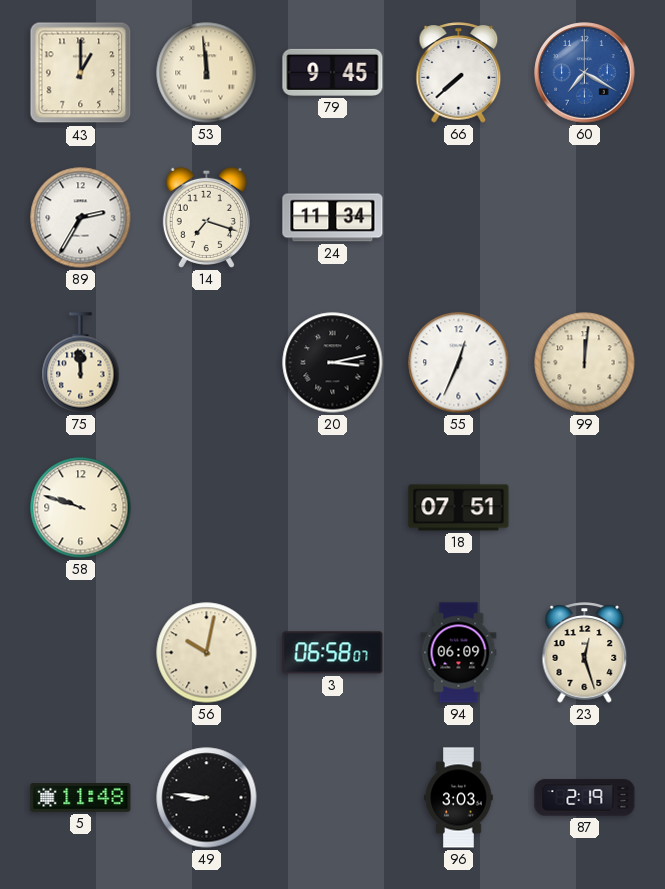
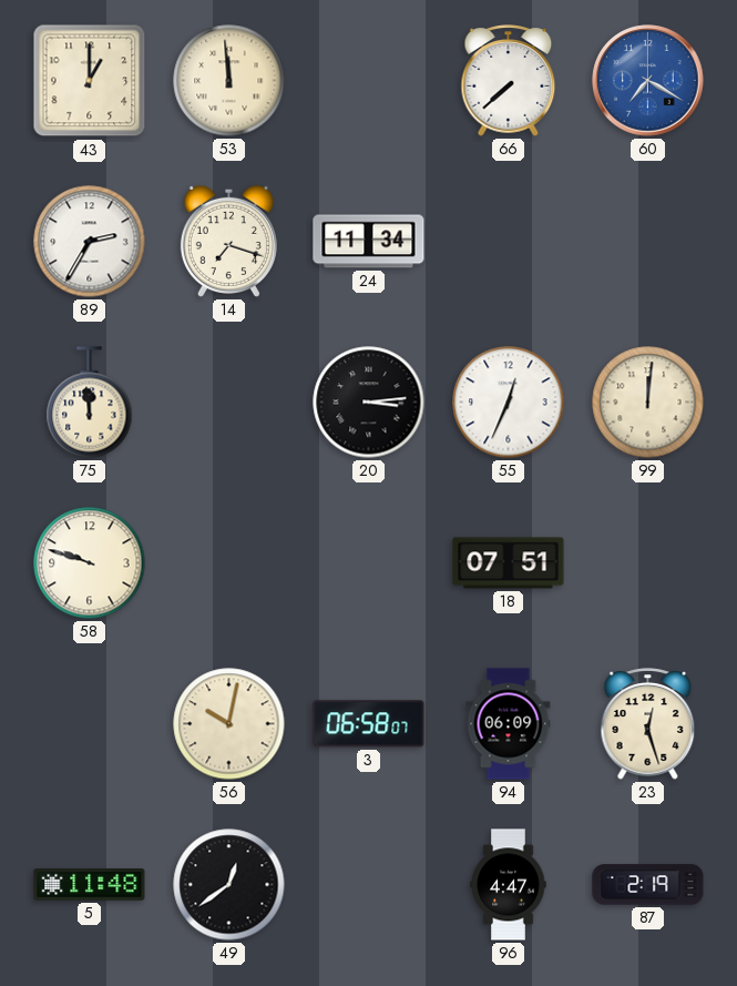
79: 9:45 -> none (333, 72)
20: 3:13 -> 3:14 (369, 403)
49: 8:46 -> 12:39 (229, 885)
96: 3:03 -> 4:47 (509, 885)
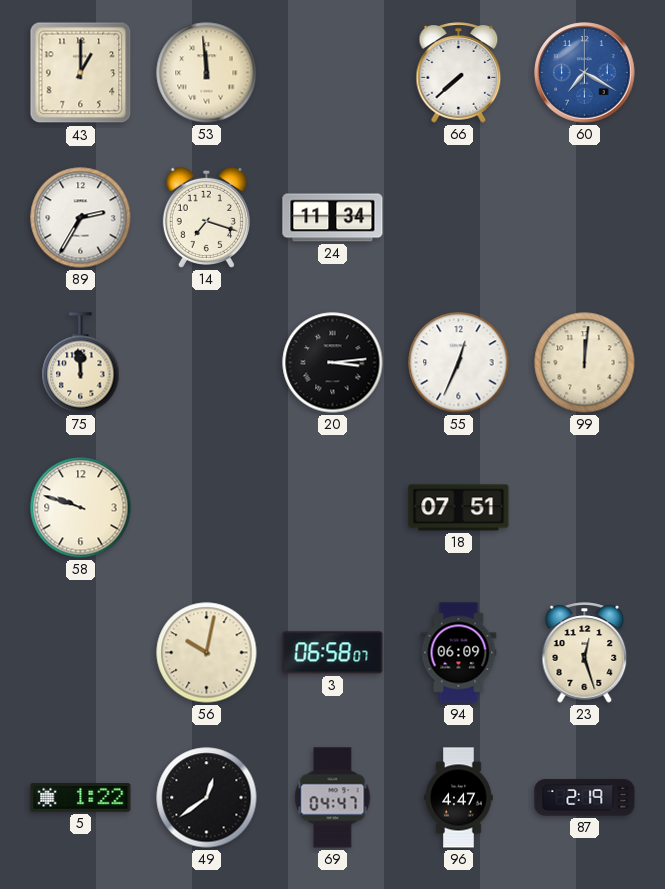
5: 11:48 -> 1:22 (81, 798)
69: none -> 04:47 (333, 798)
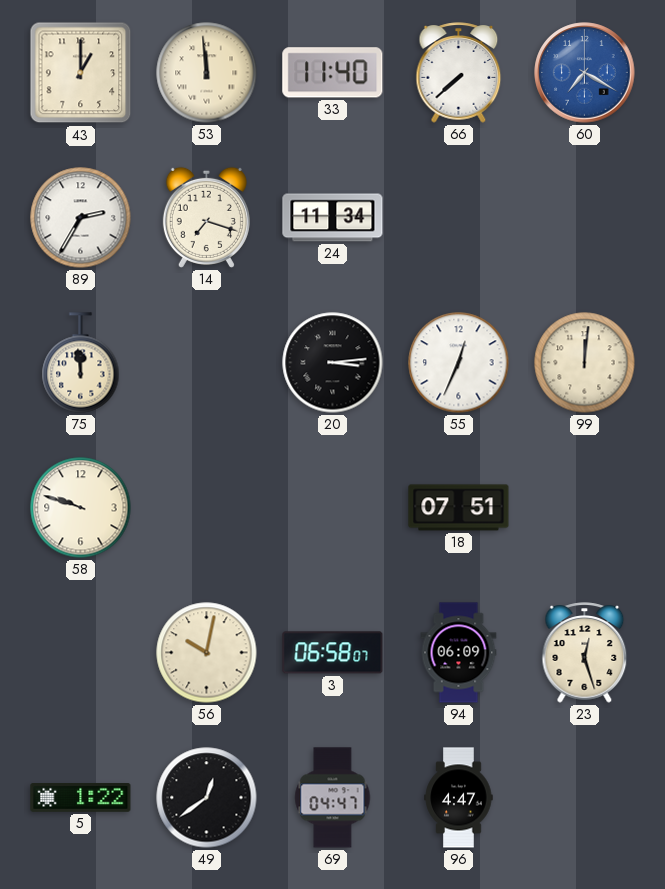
33: none -> 11:40 (333, 73)
87: 2:19 -> none (585, 798)
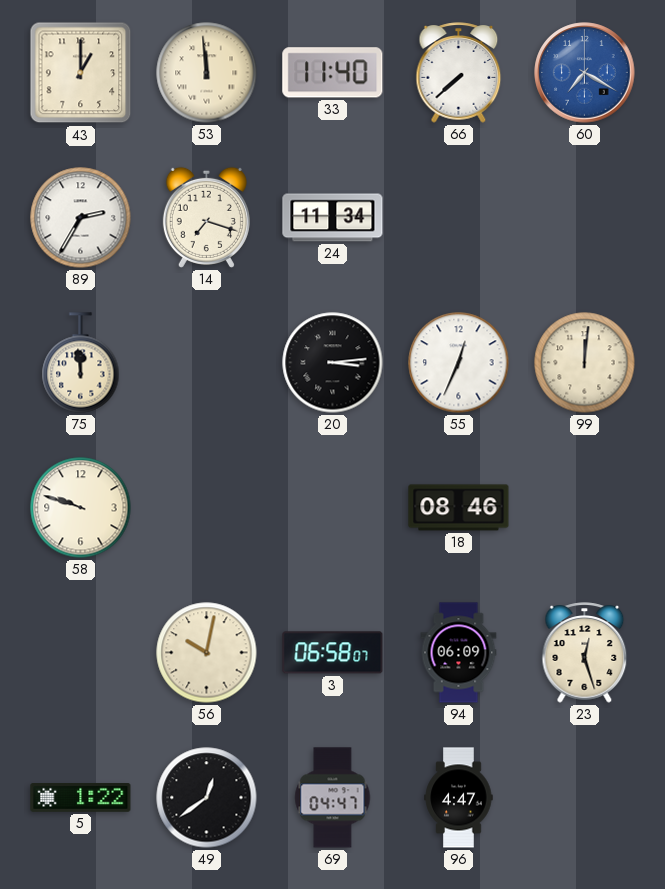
18: 07:51 -> 08:46 (459, 508)
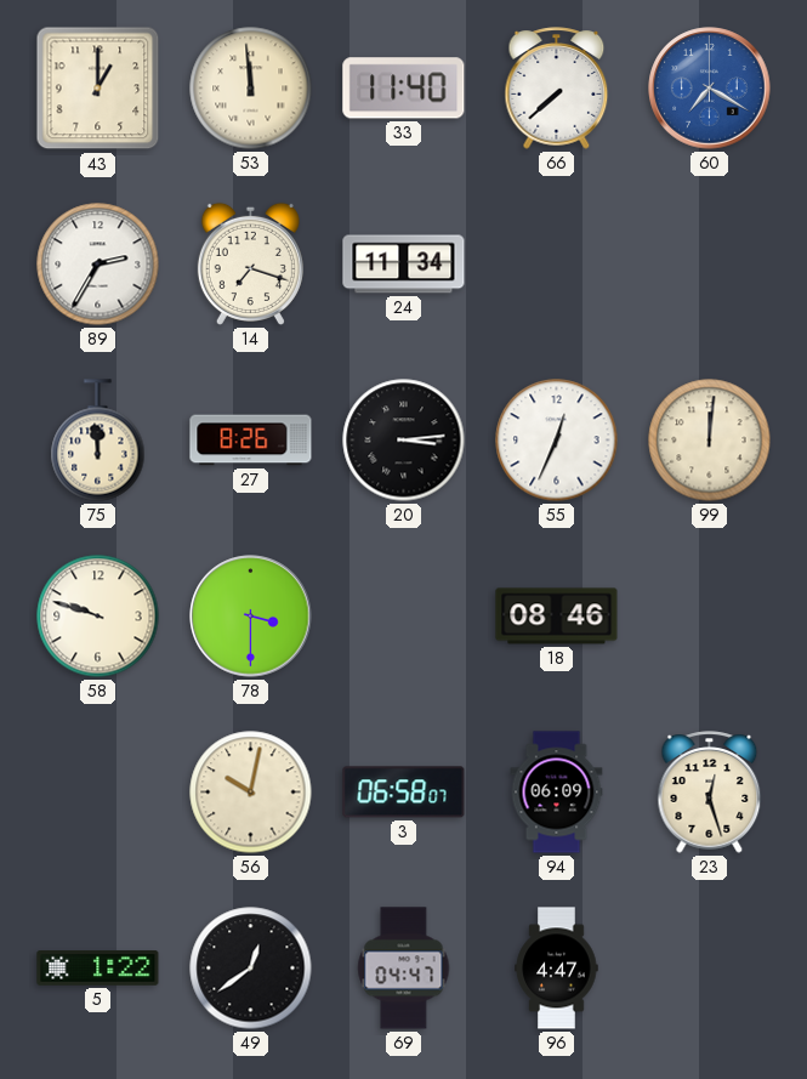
27: none -> 8:26 (251, 441)
78: none -> 3:30 (251, 617)
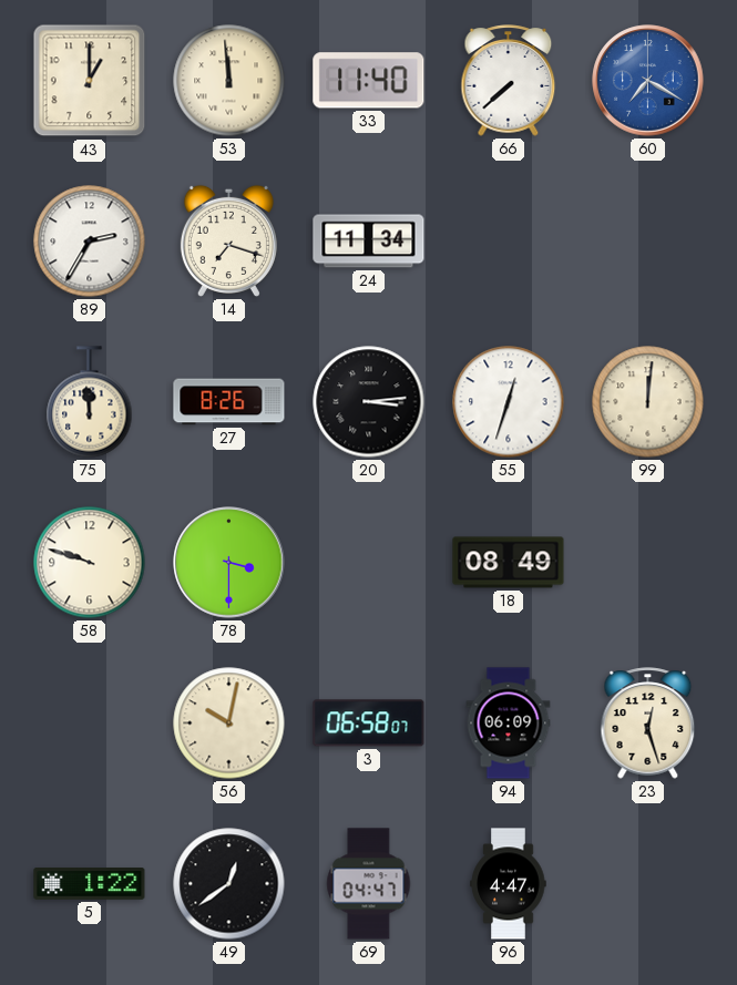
55: 12:34 -> 12:33 (509, 402)
18: 08:46 -> 08:49 (509, 563)
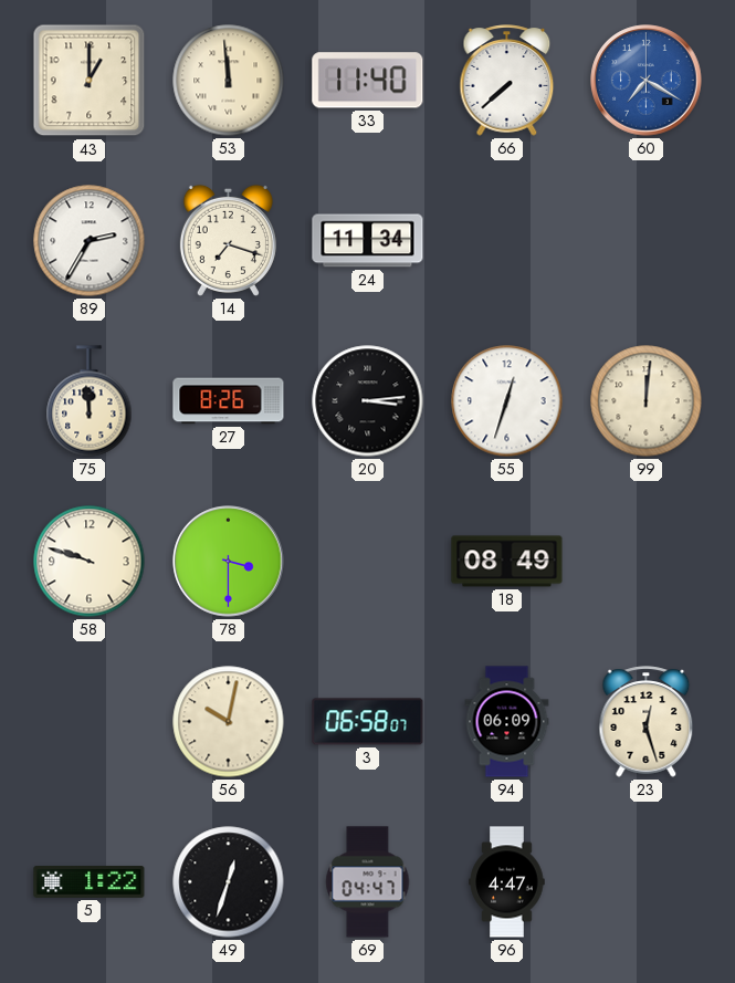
49: 12:39 -> 12:33 (229, 882)
